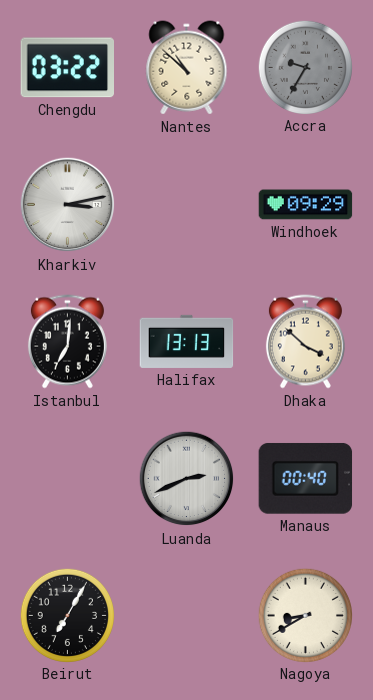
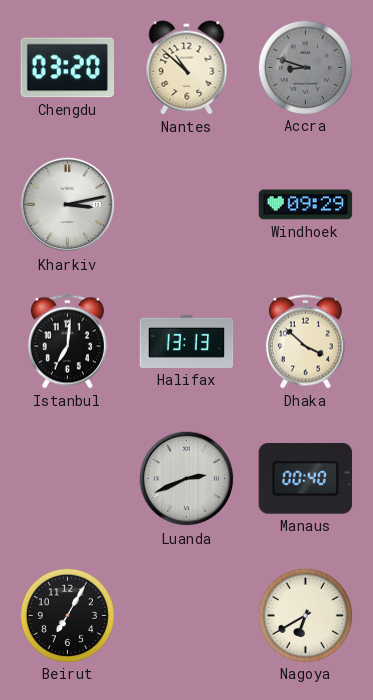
Chengdu: 03:22 -> 03:20 (67, 68)
Accra: 9:35 -> 8:48 (305, 67)
Nagoya: 8:40 -> 6:40 (305, 615)
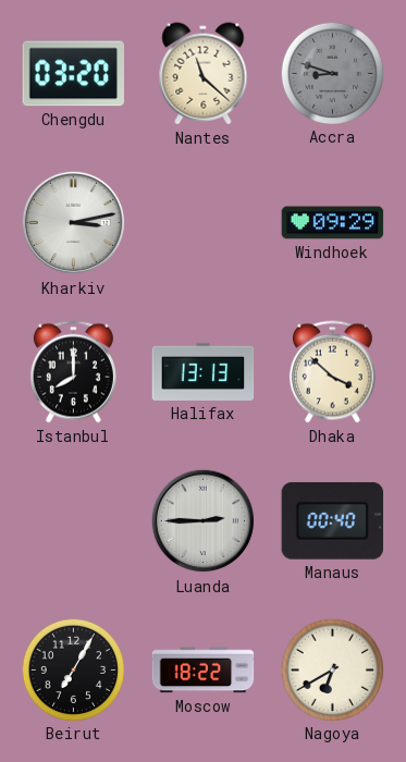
Nantes: 10:52 -> 11:22 (204, 74)
Istanbul: 7:01 -> 8:00 (73, 372)
Luanda: 2:41 -> 2:45 (204, 521)
Moscow: none -> 18:22 (204, 671)
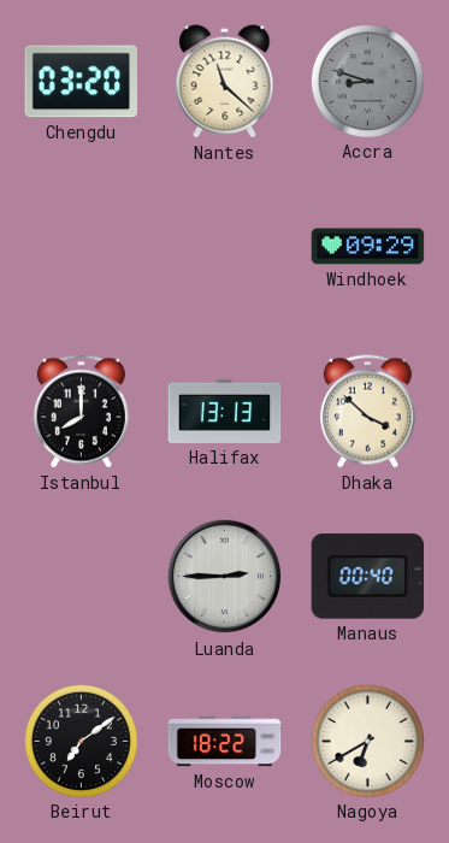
Kharkiv: 3:13 -> none (74, 223)
Beirut: 7:05 -> 7:09 (81, 741)
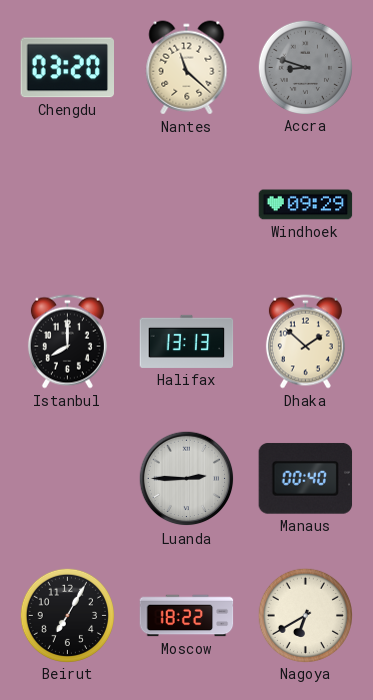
Dhaka: 3:52 -> 1:52 (305, 342)
Beirut: 7:09 -> 7:05 (67, 615)
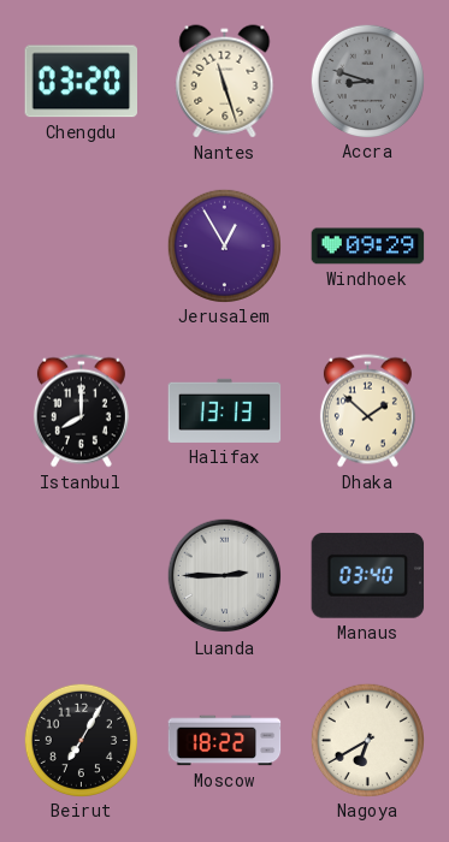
Nantes: 11:22 -> 11:27 (225, 82)
Jerusalem: none -> 12:55 (224, 245)
Manaus: 00:40 -> 03:40 (368, 575)
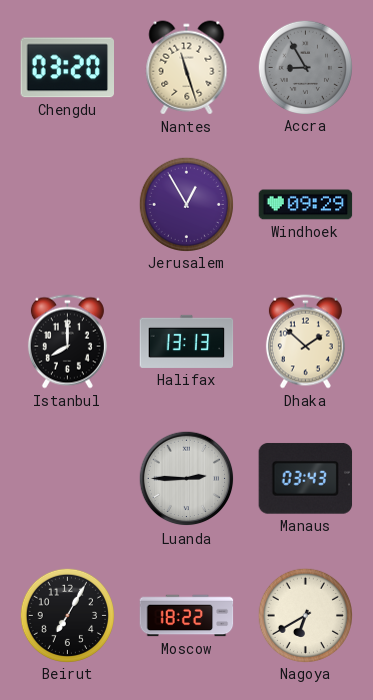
Accra: 8:48 -> 8:55 (305, 67)
Manaus: 03:40 -> 03:43 (306, 478)
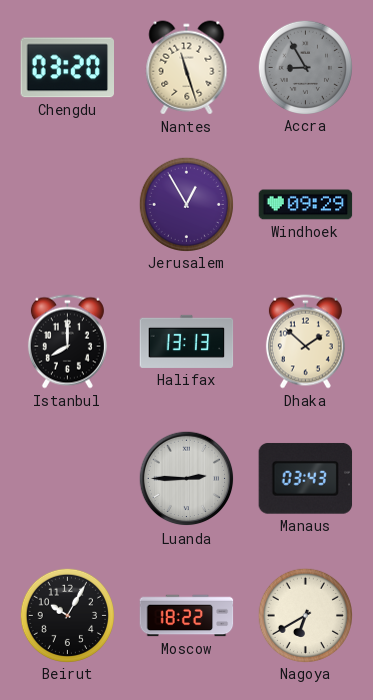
Beirut: 7:05 -> 10:05 (67, 615)
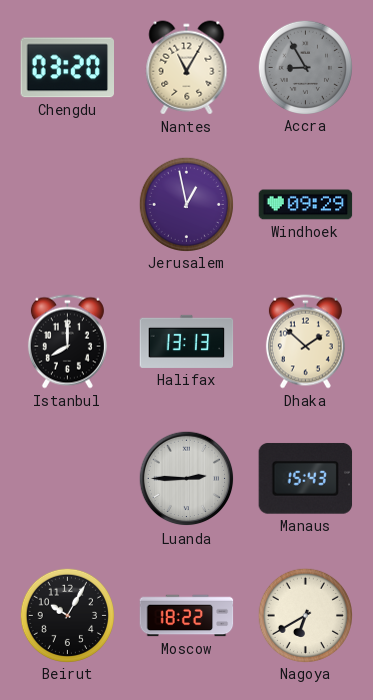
Nantes: 11:27 -> 11:05 (187, 68)
Jerusalem: 12:55 -> 12:58 (186, 204)
Manaus: 03:43 -> 15:43 (306, 478)
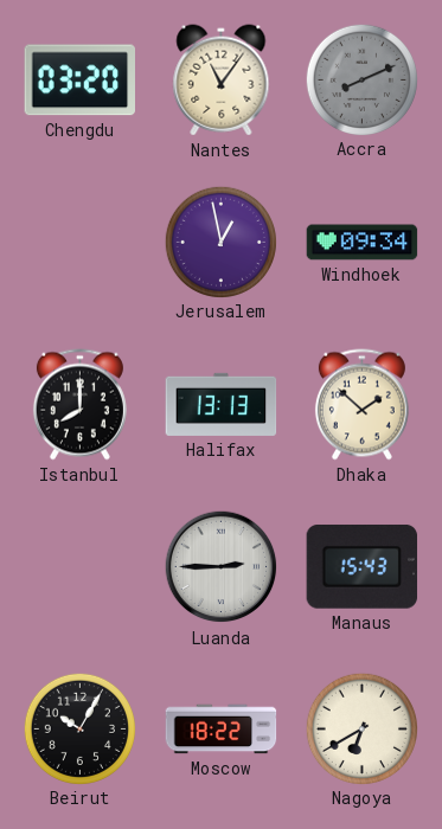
Nantes: 11:05 -> 11:06 (222, 81)
Accra: 8:55 -> 8:11 (361, 79)
Windhoek: 09:29 -> 09:34 (363, 243)
